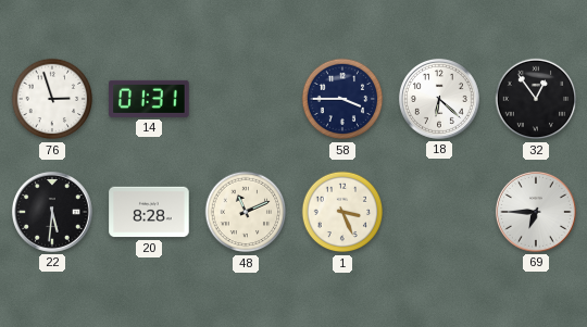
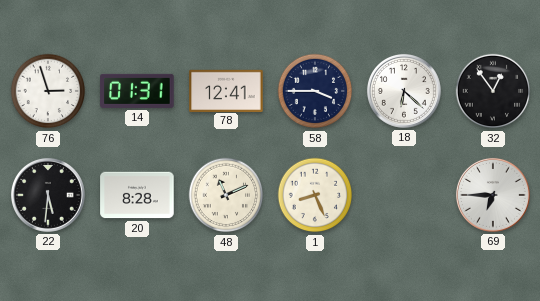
78: none -> 12:41 (226, 90)
1: 3:26 -> 8:26 (315, 195)
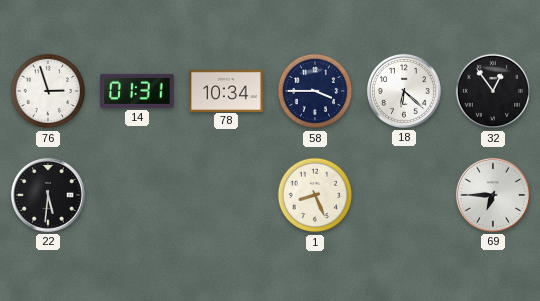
78: 12:41 -> 10:34 (226, 90)
20: 8:28 -> none (137, 195)
48: 11:11 -> none (226, 195)
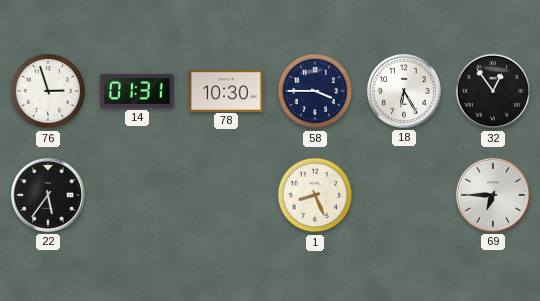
78: 10:34 -> 10:30 (226, 90)
18: 6:22 -> 6:25 (404, 91)
22: 5:31 -> 5:36 (48, 195)
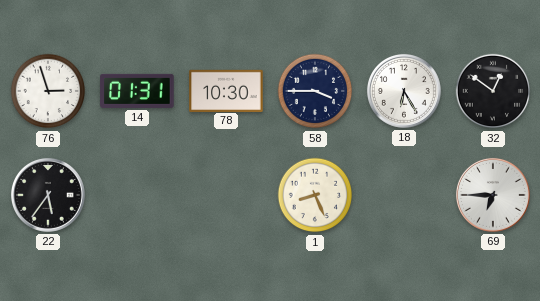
32: 12:54 -> 12:51 (493, 91)
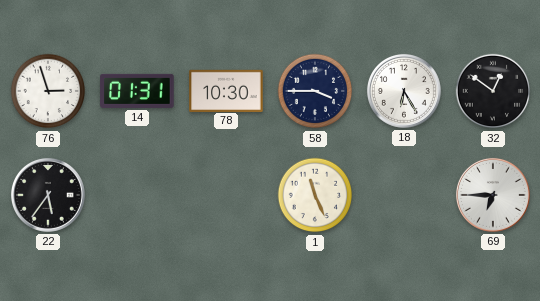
1: 8:26 -> 11:26 (315, 195)
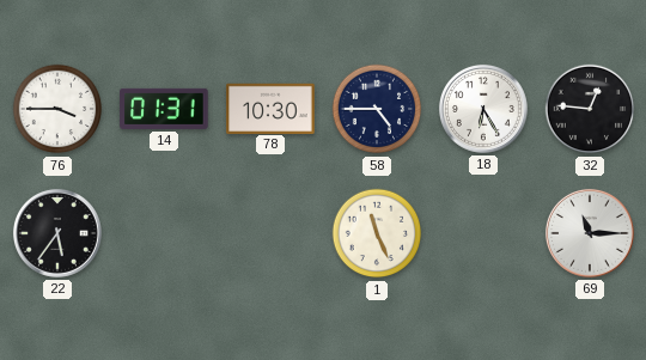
76: 2:57 -> 3:45 (57, 109)
58: 3:45 -> 4:45 (377, 109)
32: 12:51 -> 12:46 (590, 109)
69: 6:45 -> 11:15 (590, 233)
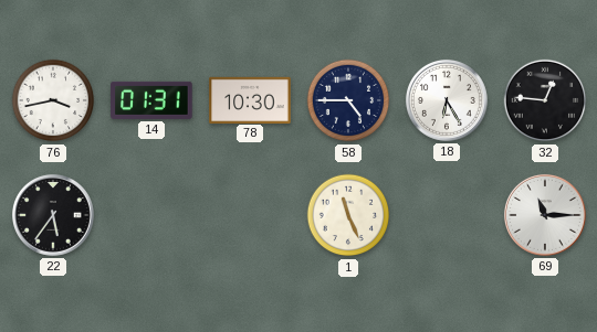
76: 3:45 -> 3:43 (53, 100)
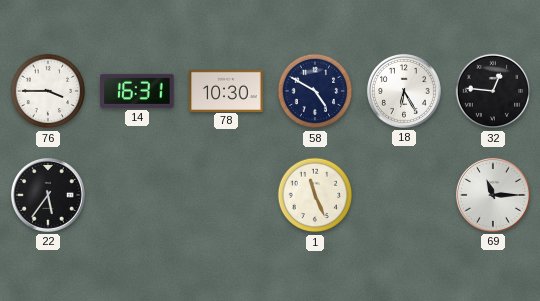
76: 3:43 -> 3:45 (48, 91)
14: 01:31 -> 16:31 (137, 91)
58: 4:45 -> 4:50 (315, 91)
